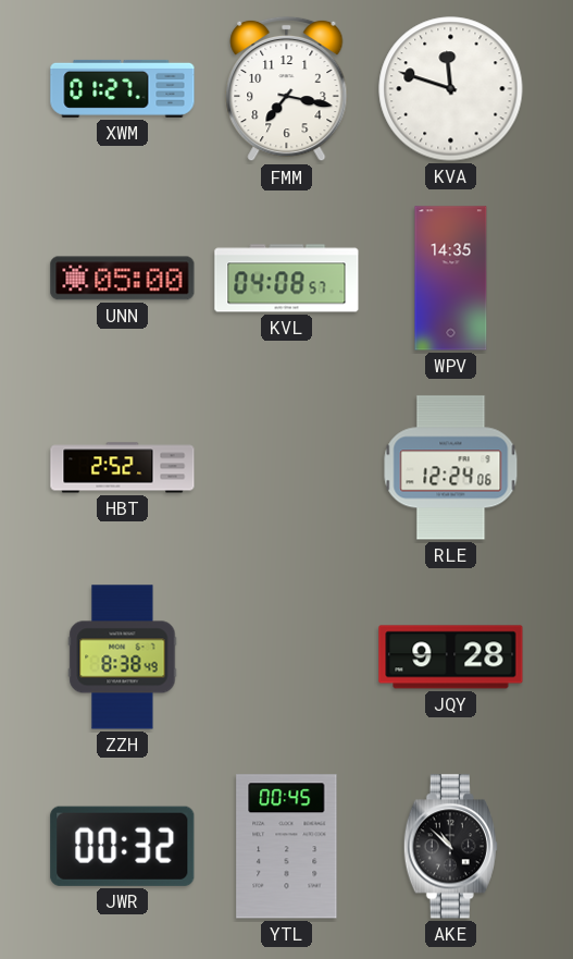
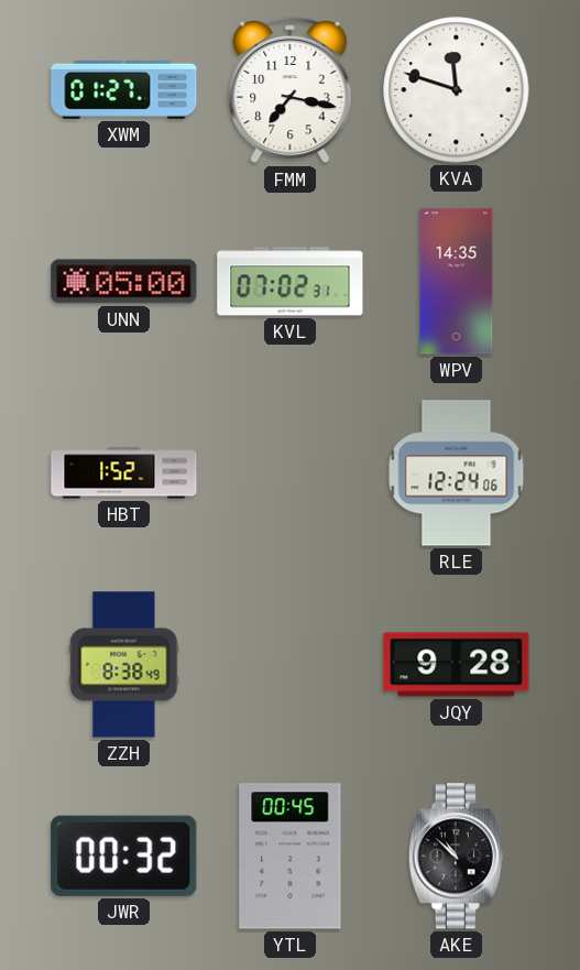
KVL: 04:08 -> 07:02 (291, 282)
HBT: 2:52 -> 1:52 (124, 473)
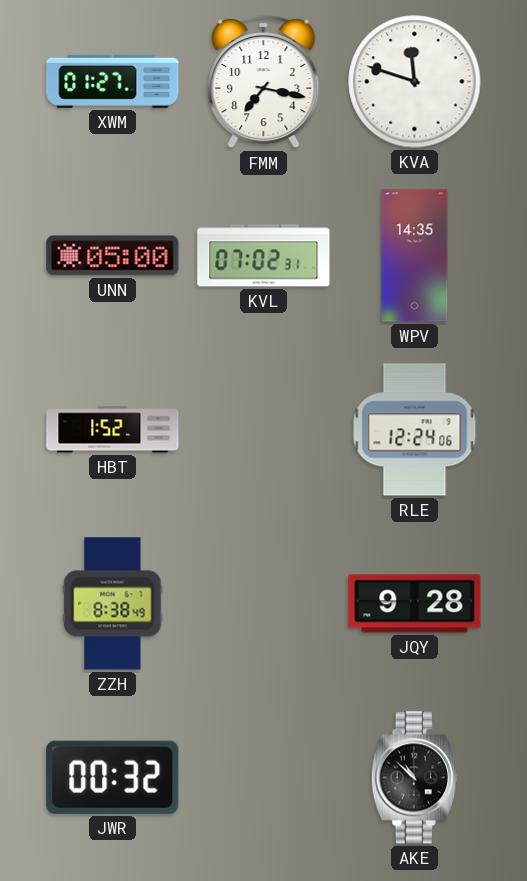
YTL: 00:45 -> none (291, 857)
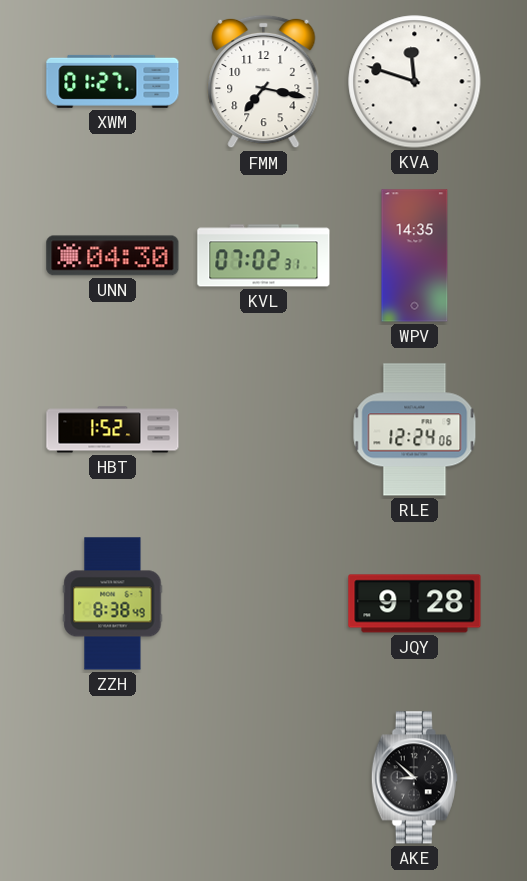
UNN: 05:00 -> 04:30 (113, 256)
JWR: 00:32 -> none (113, 777)
AKE: 10:52 -> 8:52 (414, 778)
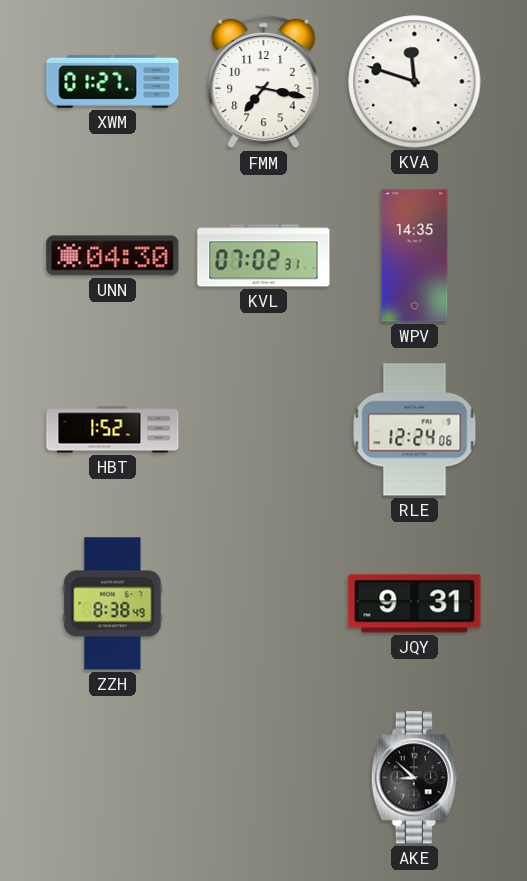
JQY: 9:28 -> 9:31 (415, 604)
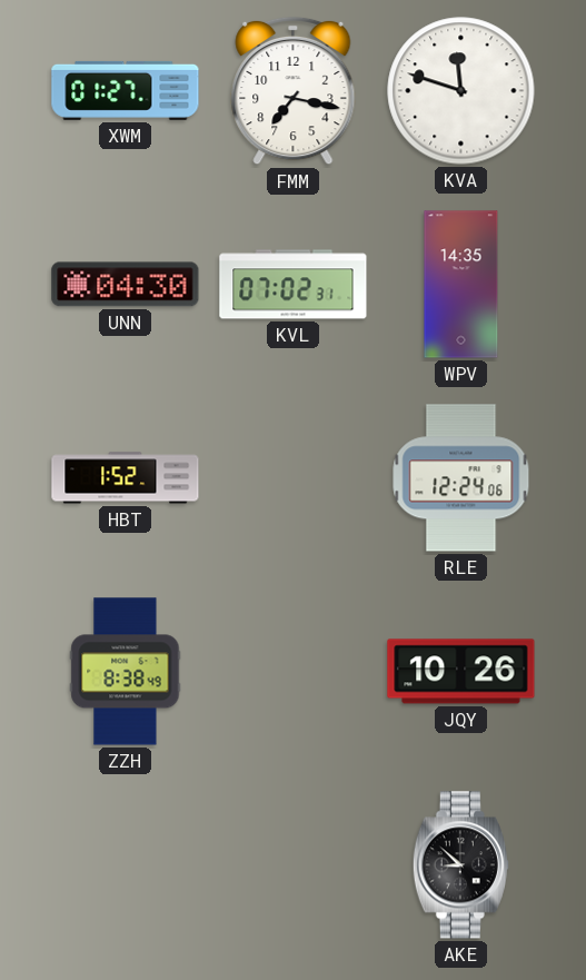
JQY: 9:31 -> 10:26 (461, 672)
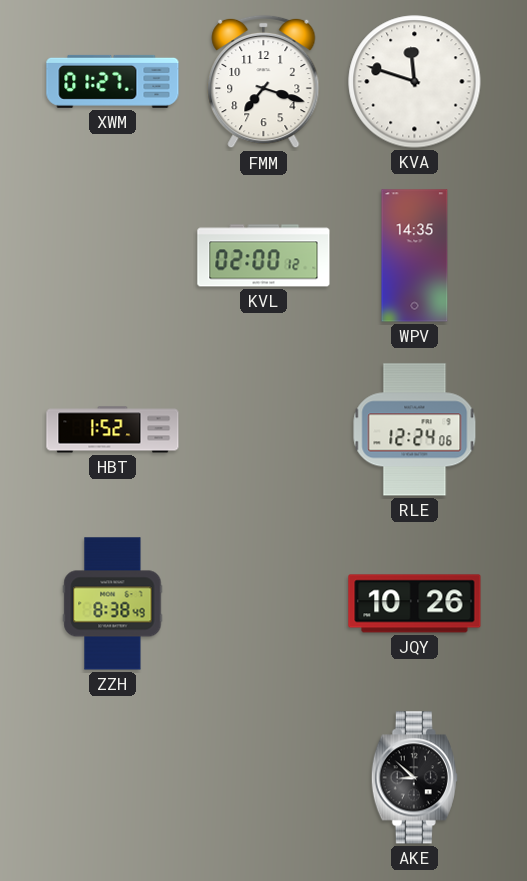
FMM: 7:17 -> 7:18 (264, 82)
UNN: 04:30 -> none (126, 285)
KVL: 07:02 -> 02:00 (264, 256)
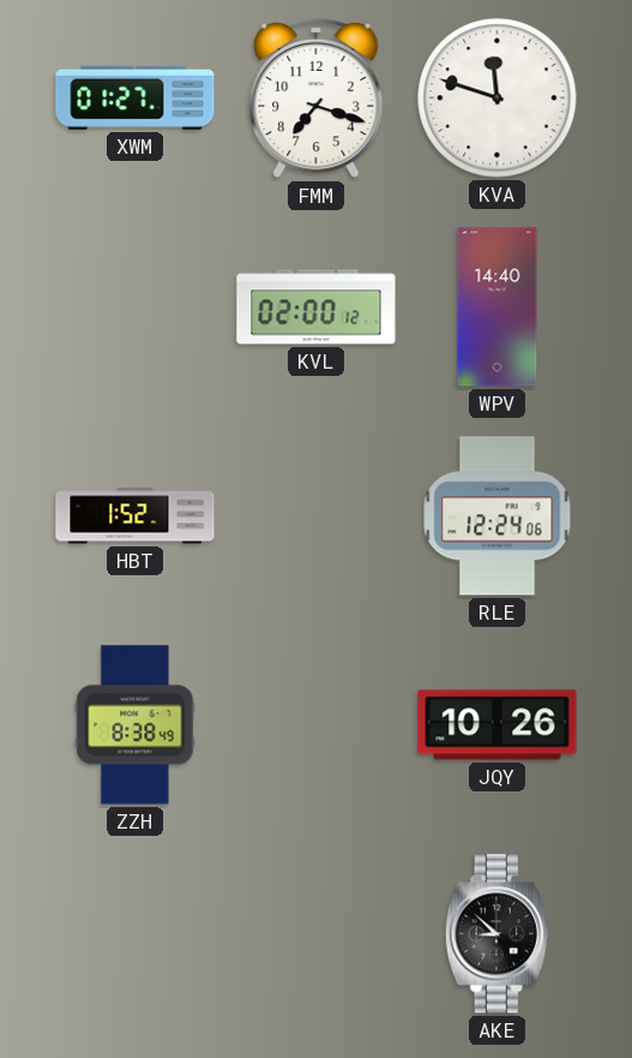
WPV: 14:35 -> 14:40 (498, 307)
